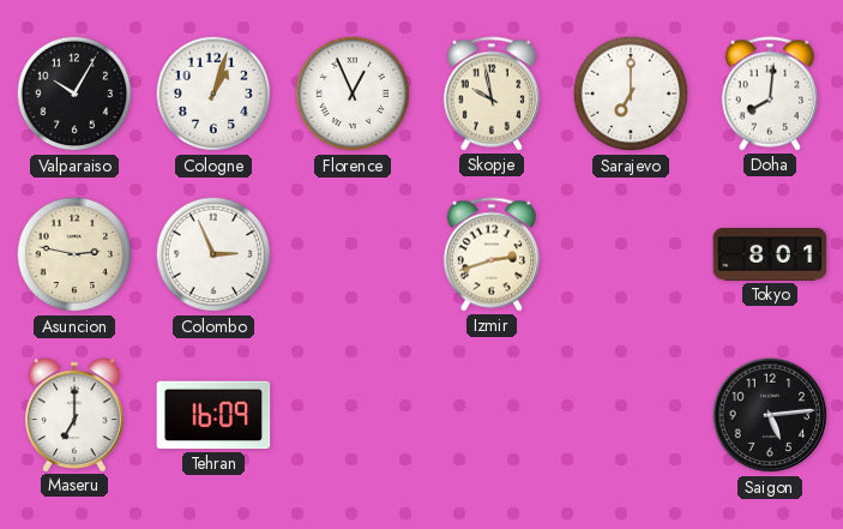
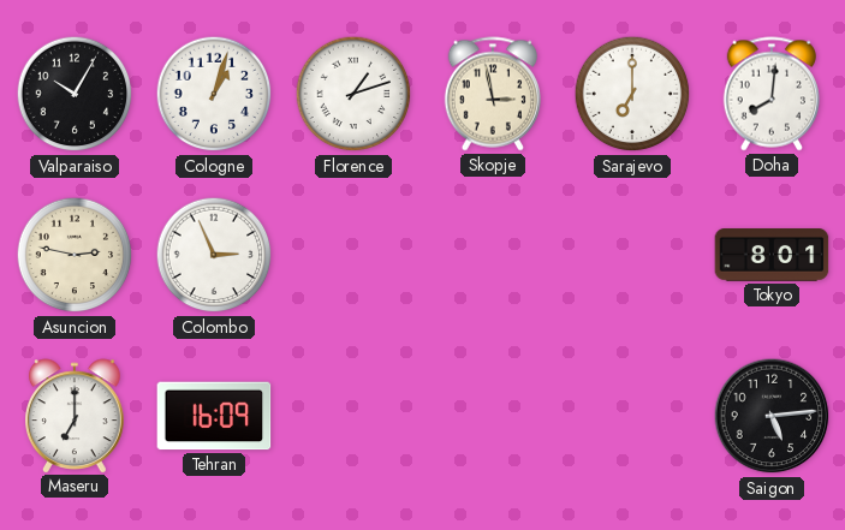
Florence: 12:56 -> 1:12 (353, 94)
Skopje: 9:58 -> 2:58 (493, 94)
Izmir: 2:42 -> none (492, 254)
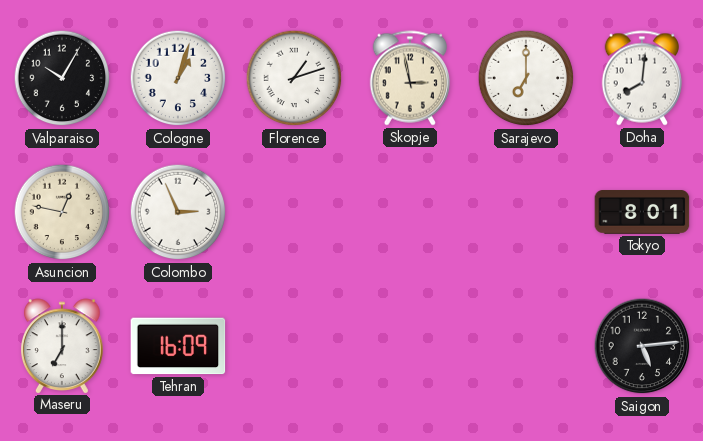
Asuncion: 2:47 -> 12:47 (62, 212)
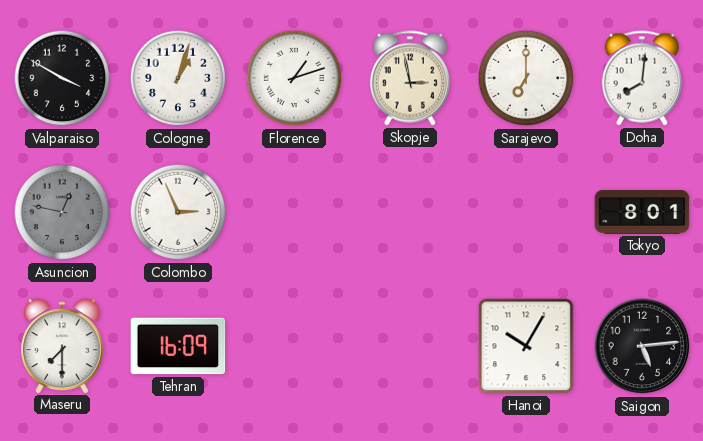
Valparaiso: 10:05 -> 3:50 (62, 78)
Asuncion dial: cream -> grey (62, 212)
Maseru: 7:00 -> 7:30 (63, 346)
Hanoi: none -> 10:05 (526, 346)
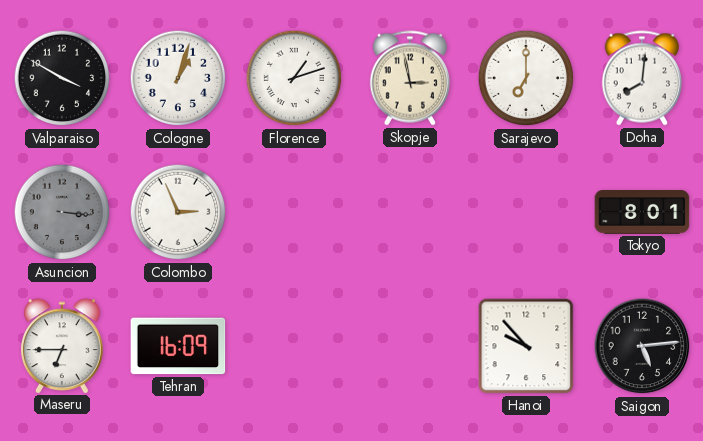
Asuncion: 12:47 -> 3:16 (62, 212)
Maseru: 7:30 -> 6:45 (63, 346)
Hanoi: 10:05 -> 9:53 (526, 346)
